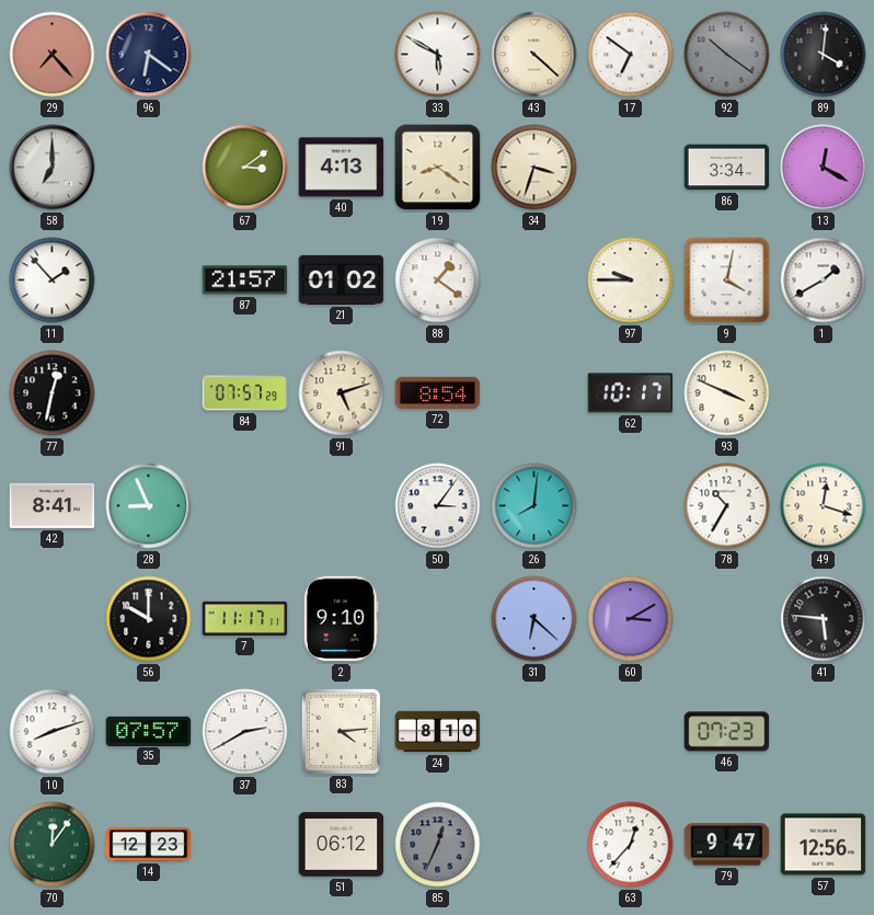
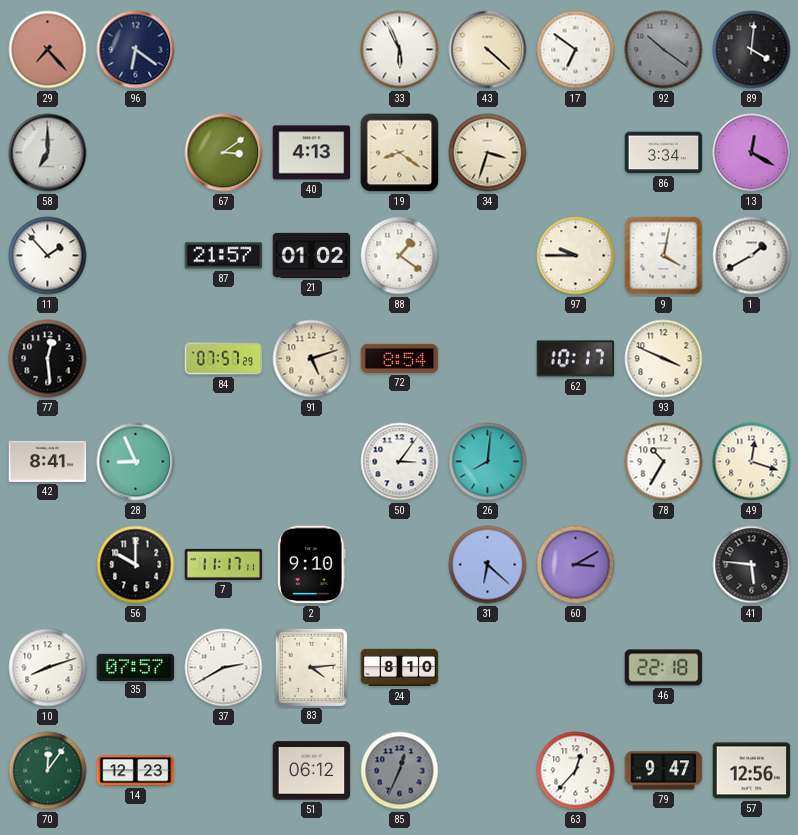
33: 5:50 -> 5:56 (400, 50)
77: 12:32 -> 12:29 (48, 359)
46: 07:23 -> 22:18 (664, 668)
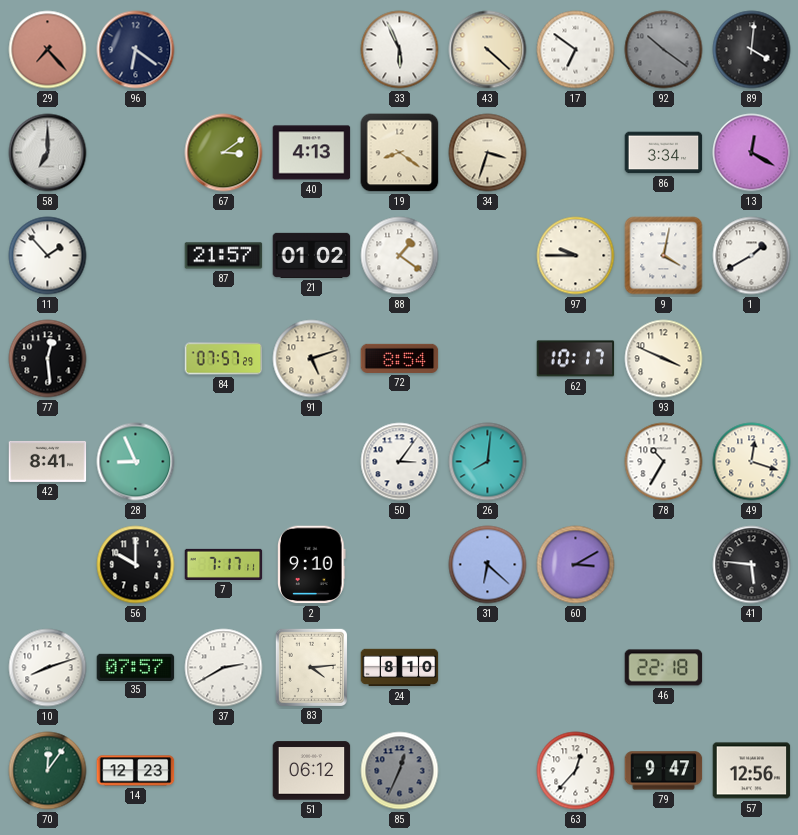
7: 11:17 -> 7:17 (224, 564)
